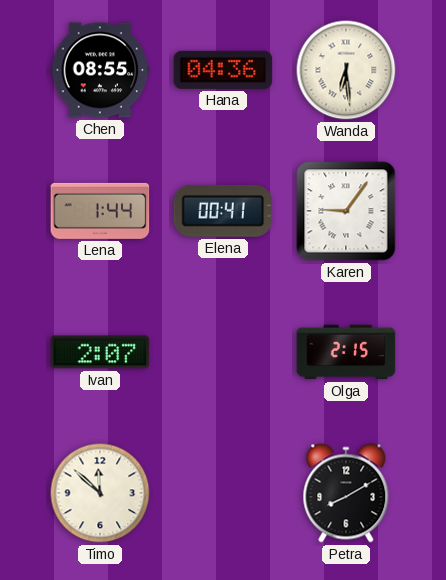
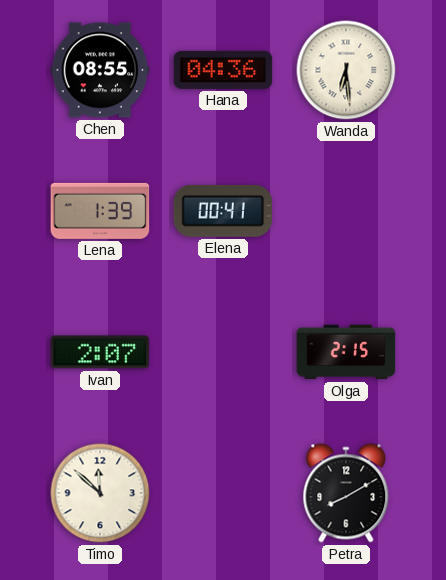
Lena: 1:44 -> 1:39 (100, 211)
Karen: 9:06 -> none (346, 211)
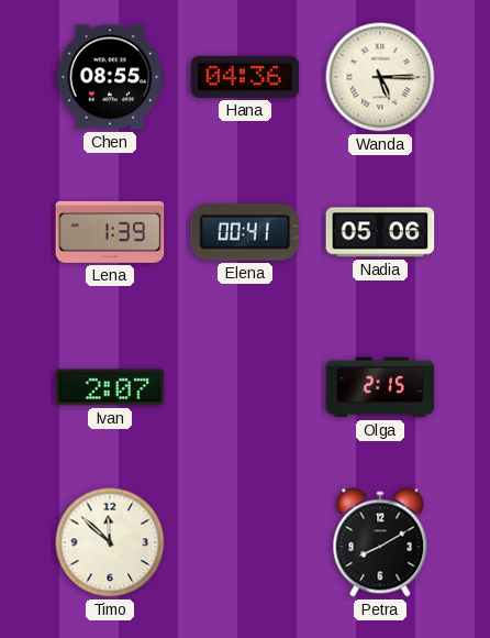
Wanda: 6:29 -> 5:15 (380, 77)
Nadia: none -> 05:06 (380, 232)
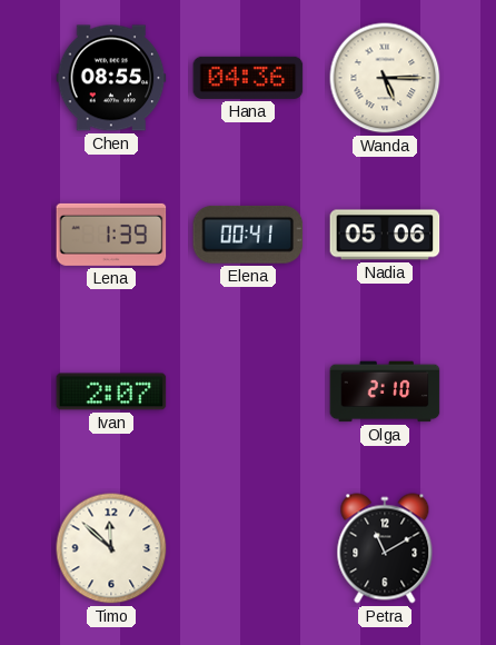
Olga: 2:15 -> 2:10 (385, 391)
Petra: 8:10 -> 11:10 (385, 548)
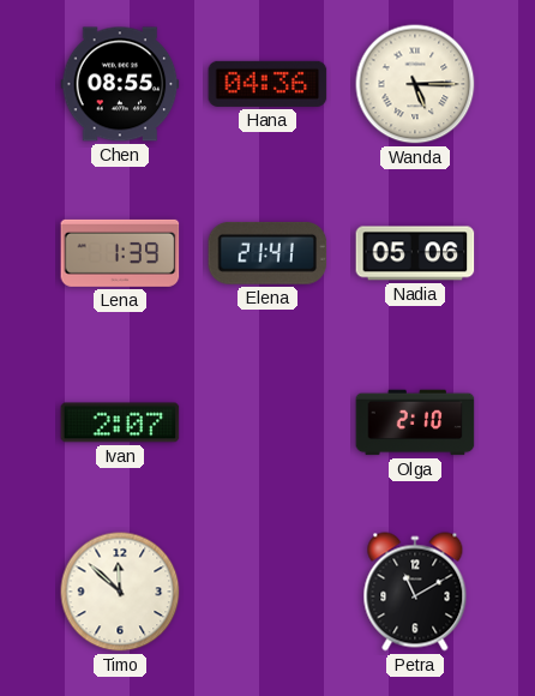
Elena: 00:41 -> 21:41 (267, 253)
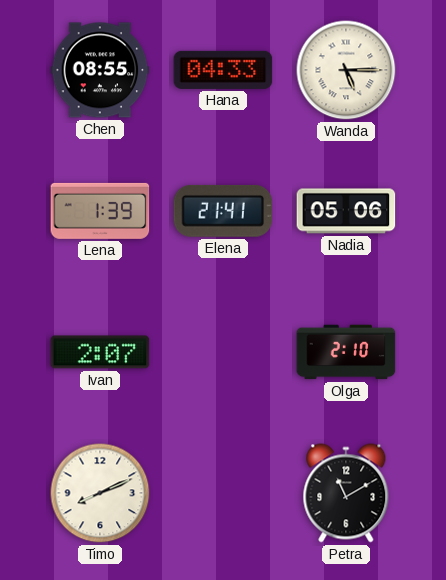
Hana: 04:36 -> 04:33 (223, 70)
Timo: 11:52 -> 8:11 (100, 493)
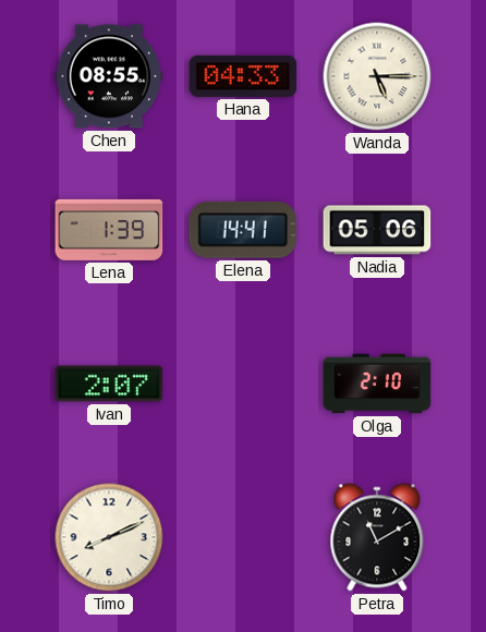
Elena: 21:41 -> 14:41 (243, 230)
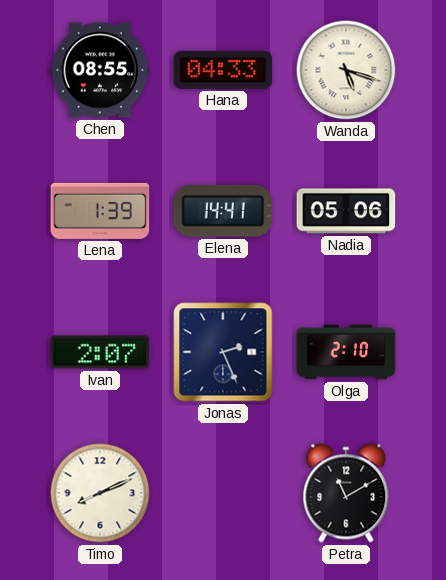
Wanda: 5:15 -> 5:18 (346, 70)
Jonas: none -> 2:26 (223, 352)
